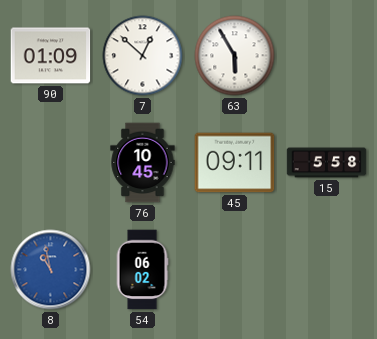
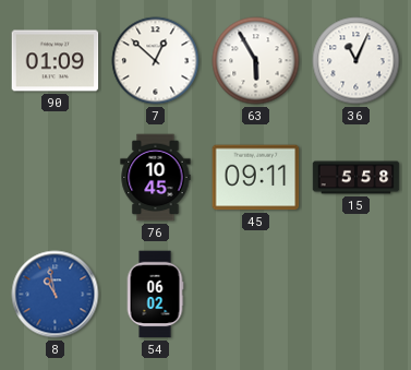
36: none -> 11:04 (356, 61)
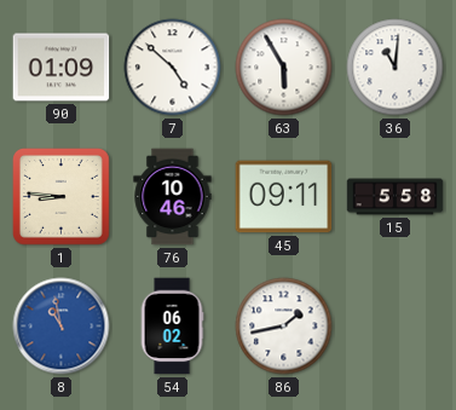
7: 12:52 -> 4:52 (173, 68)
36: 11:04 -> 11:01 (396, 68)
1: none -> 8:46 (62, 197)
76: 10:45 -> 10:46 (173, 197)
86: none -> 1:43 (284, 327)
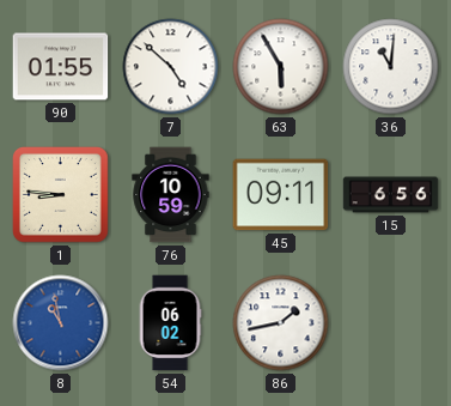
90: 01:09 -> 01:55 (61, 67)
76: 10:46 -> 10:59 (171, 195)
15: 5:58 -> 6:56 (391, 195)
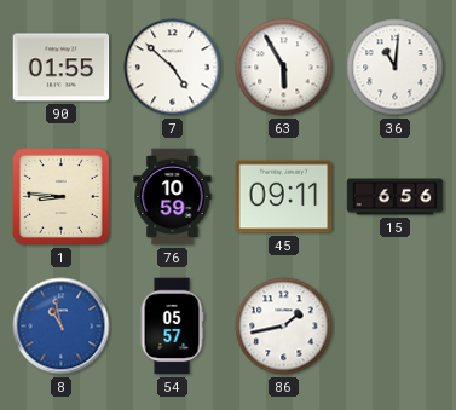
54: 06:02 -> 05:57 (172, 327)
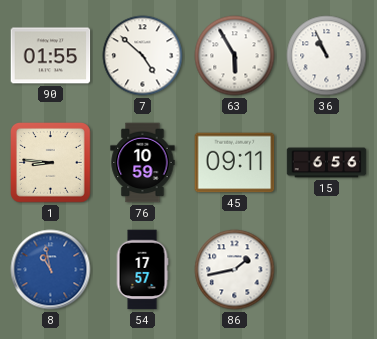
36: 11:01 -> 10:56 (327, 56)
54: 05:57 -> 17:57 (142, 270)
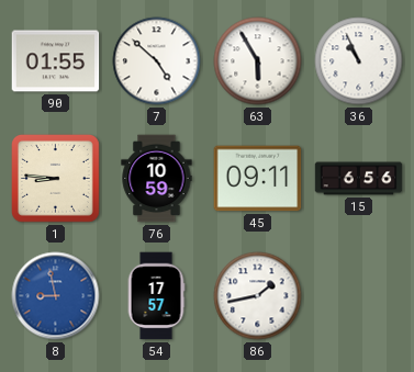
8: 10:58 -> 8:58 (56, 296)
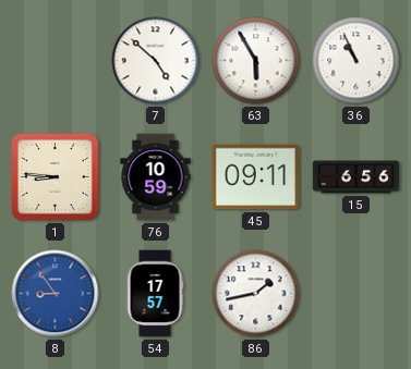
90: 01:55 -> none (56, 61)
8: 8:58 -> 8:54 (56, 294)
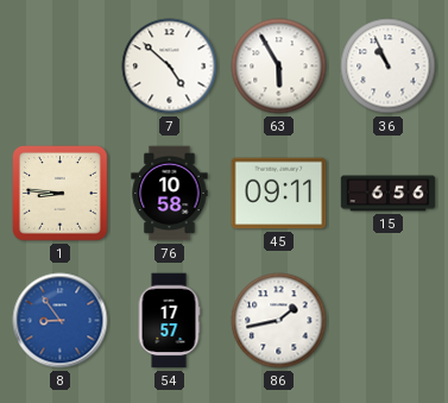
76: 10:59 -> 10:58 (170, 194)
